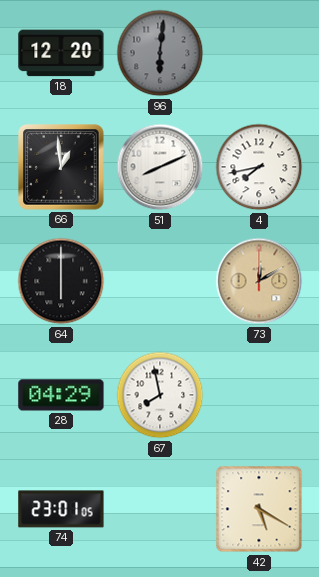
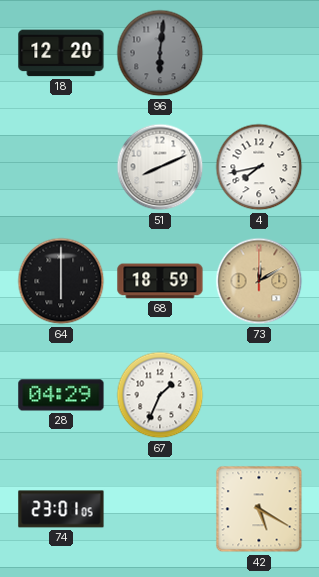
66: 12:59 -> none (61, 167)
68: none -> 18:59 (160, 281)
67: 7:58 -> 1:34 (160, 395)
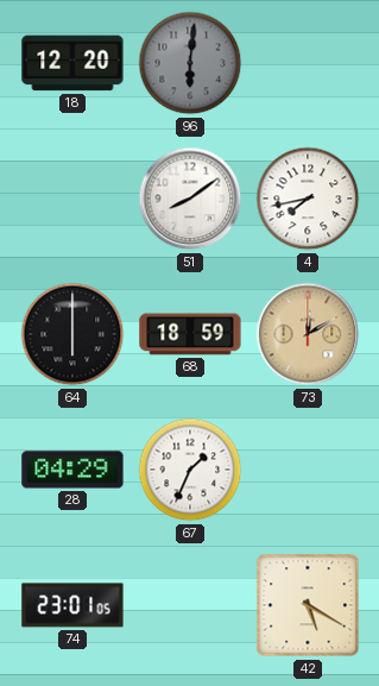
51: 8:11 -> 8:09 (190, 199)
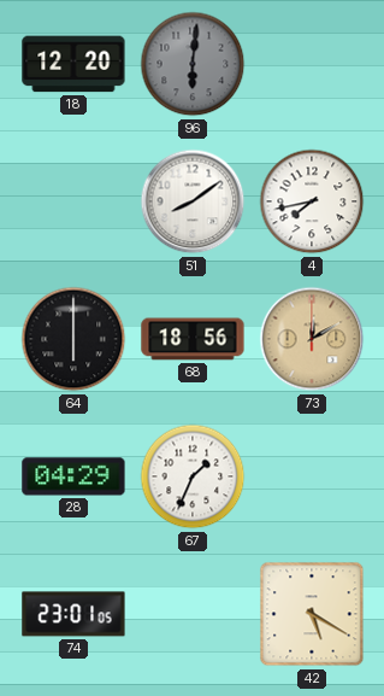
68: 18:59 -> 18:56 (193, 339)
